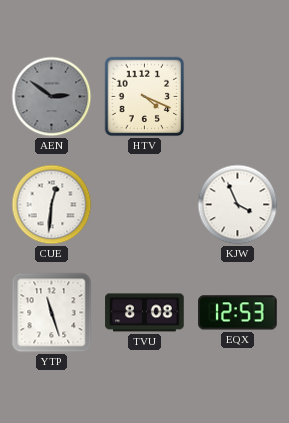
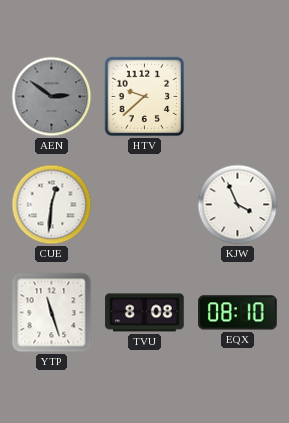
HTV: 4:19 -> 9:38 (145, 97)
EQX: 12:53 -> 08:10 (238, 313)
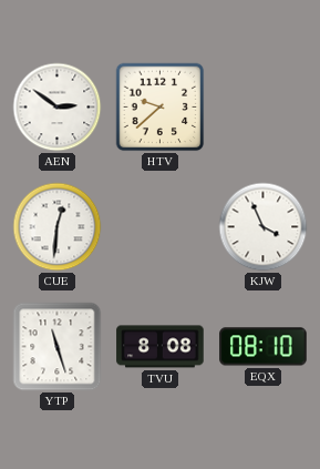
AEN dial: grey -> white (58, 108)
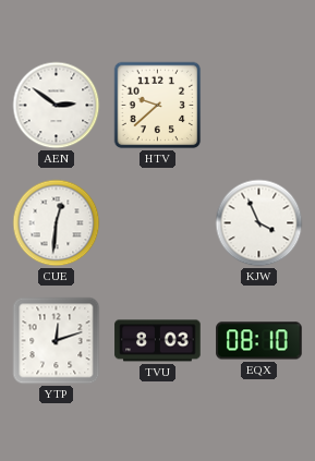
YTP: 11:27 -> 12:12 (57, 341)
TVU: 8:08 -> 8:03 (158, 341)
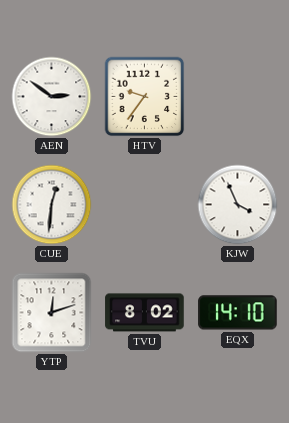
HTV: 9:38 -> 9:36 (145, 97)
TVU: 8:03 -> 8:02 (145, 313)
EQX: 08:10 -> 14:10 (238, 313)
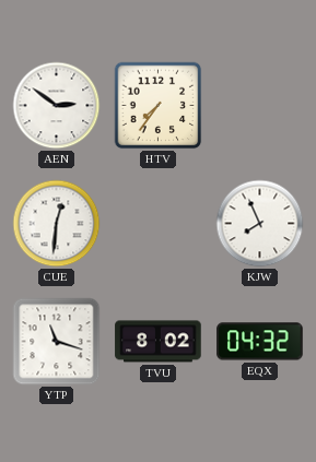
HTV: 9:36 -> 7:36 (159, 106)
KJW: 3:56 -> 7:56 (260, 224)
YTP: 12:12 -> 11:18 (57, 342)
EQX: 14:10 -> 04:32 (260, 342)
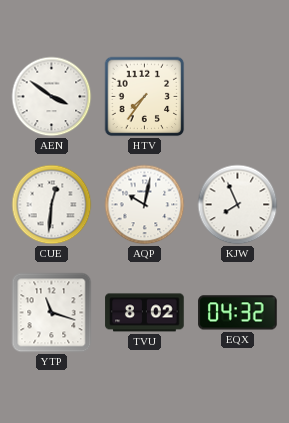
AEN: 2:51 -> 3:51 (52, 97)
AQP: none -> 10:02 (145, 205)
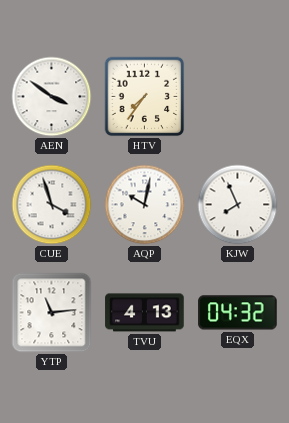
CUE: 12:31 -> 3:57 (52, 205)
YTP: 11:18 -> 11:14 (52, 313)
TVU: 8:02 -> 4:13 (145, 313)
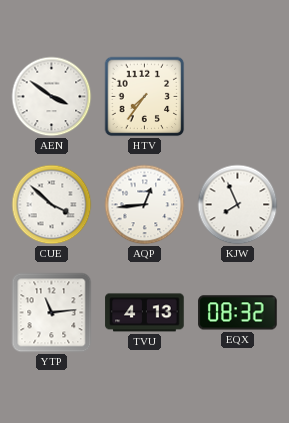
CUE: 3:57 -> 3:52 (52, 205)
AQP: 10:02 -> 12:44 (145, 205)
EQX: 04:32 -> 08:32 (238, 313)
